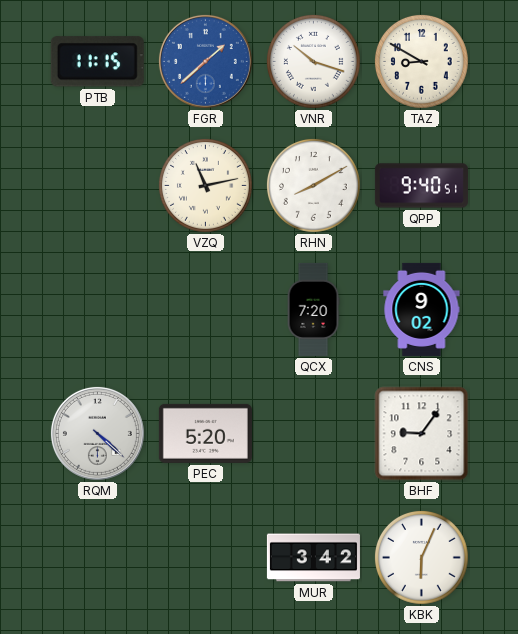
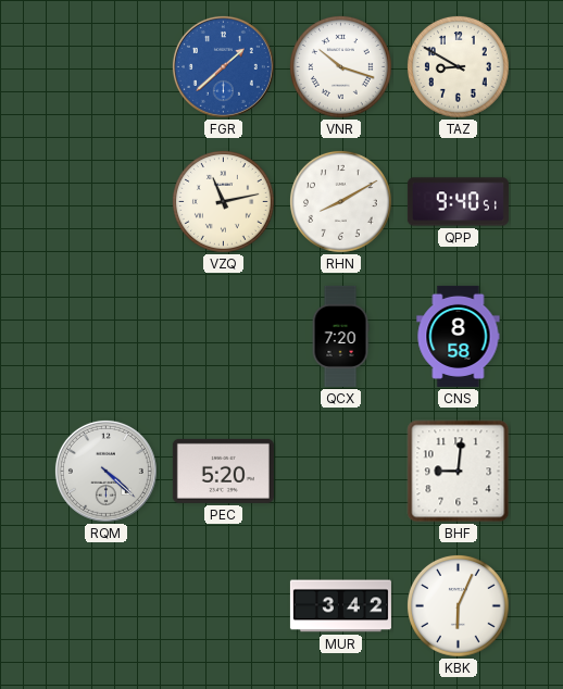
PTB: 11:15 -> none (97, 62)
CNS: 9:02 -> 8:58 (459, 336)
BHF: 9:06 -> 9:01 (459, 472)
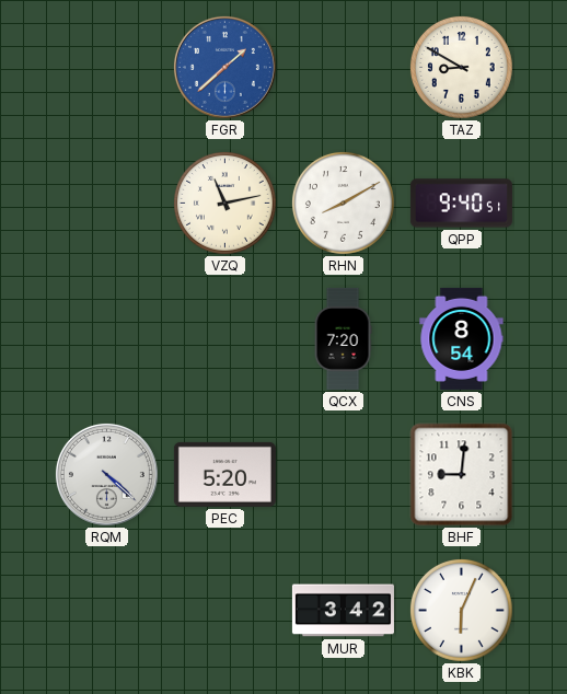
VNR: 10:18 -> none (341, 67)
CNS: 8:58 -> 8:54 (462, 338)
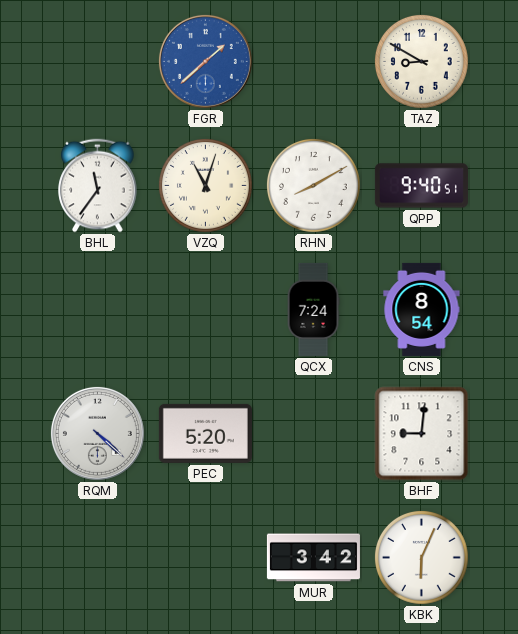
BHL: none -> 11:36 (98, 186)
VZQ: 11:13 -> 11:03 (206, 186)
QCX: 7:20 -> 7:24 (313, 309)
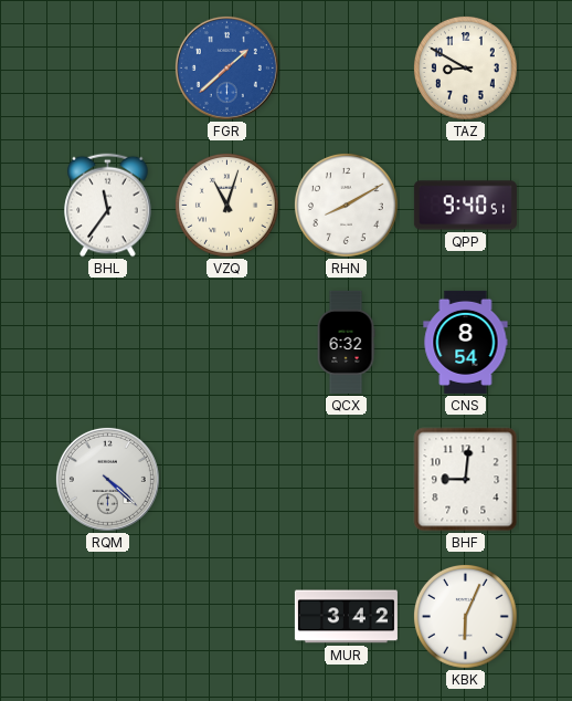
QCX: 7:24 -> 6:32 (346, 342)
PEC: 5:20 -> none (205, 433)
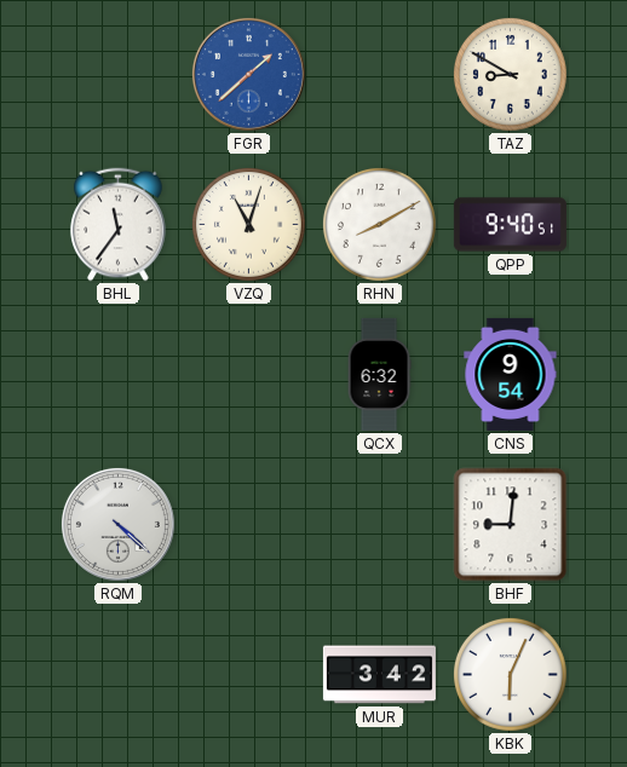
CNS: 8:54 -> 9:54 (511, 374)
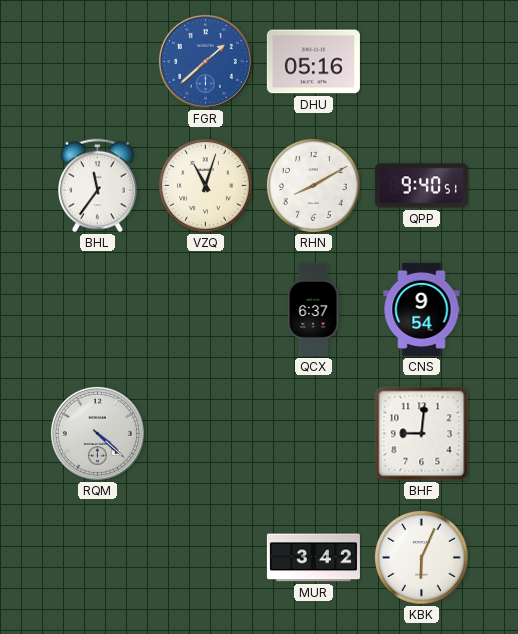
DHU: none -> 05:16 (313, 62)
TAZ: 8:50 -> none (511, 75)
QCX: 6:32 -> 6:37 (313, 309)
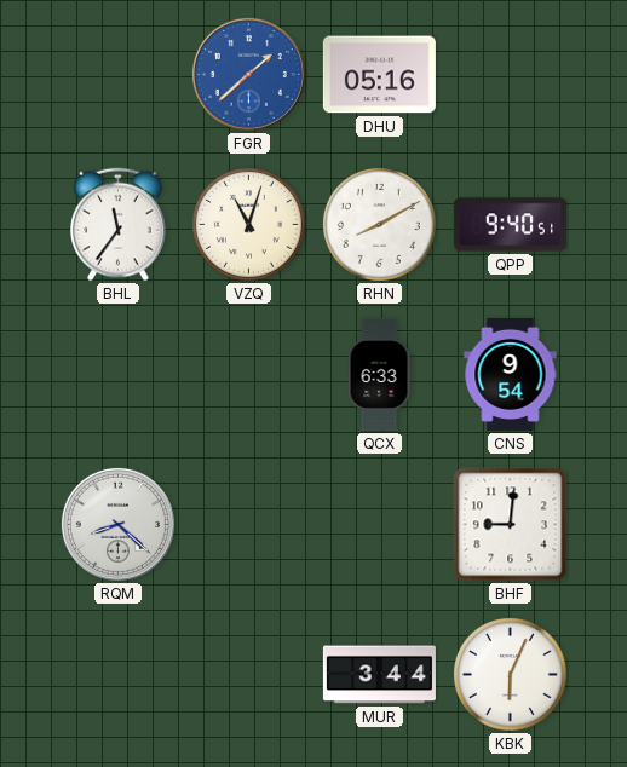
QCX: 6:37 -> 6:33 (379, 374)
RQM: 4:22 -> 8:22 (117, 524)
MUR: 3:42 -> 3:44 (379, 675)
